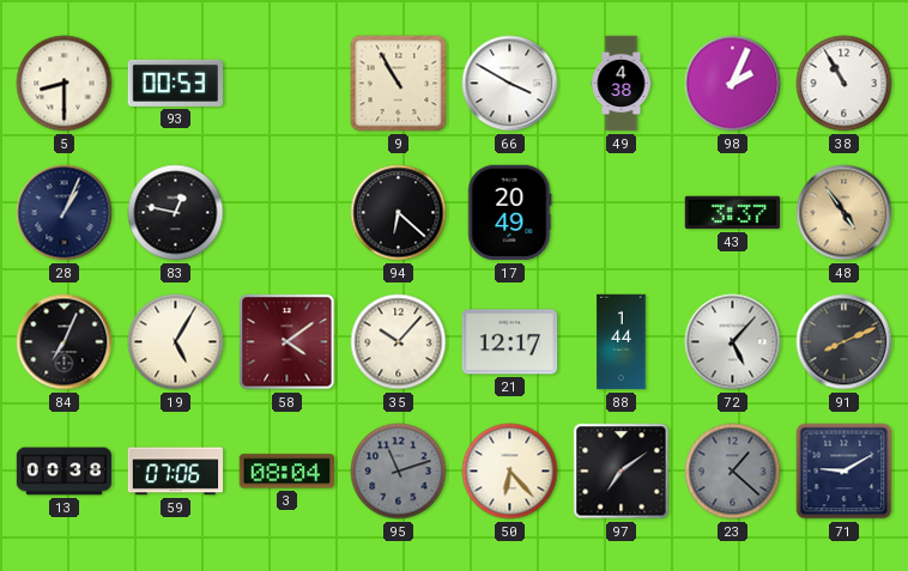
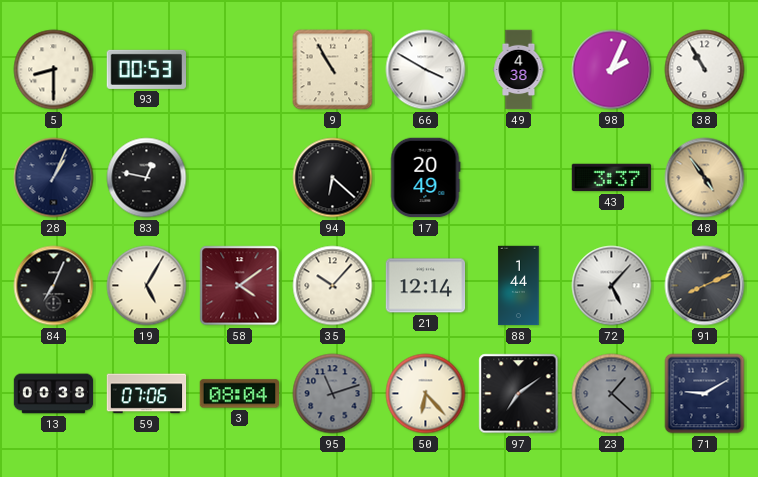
21: 12:17 -> 12:14 (426, 286)
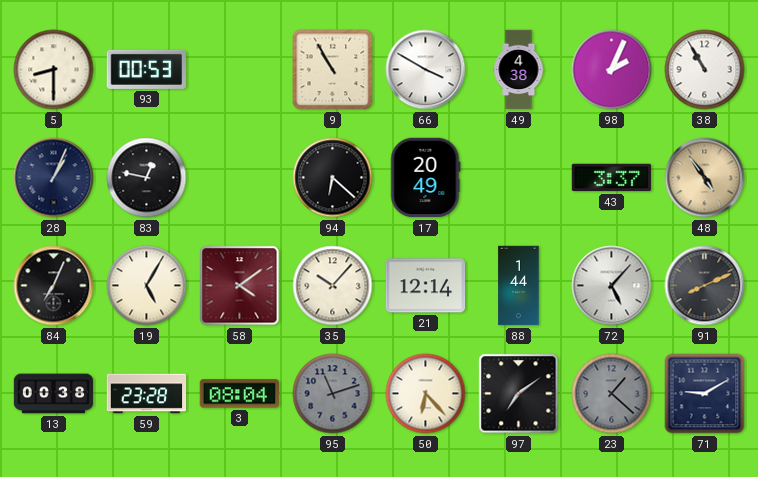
59: 07:06 -> 23:28 (147, 394)
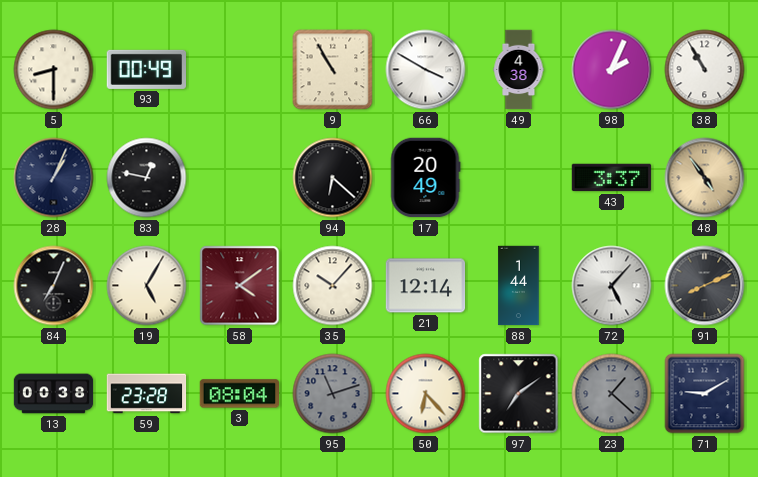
93: 00:53 -> 00:49 (146, 69)
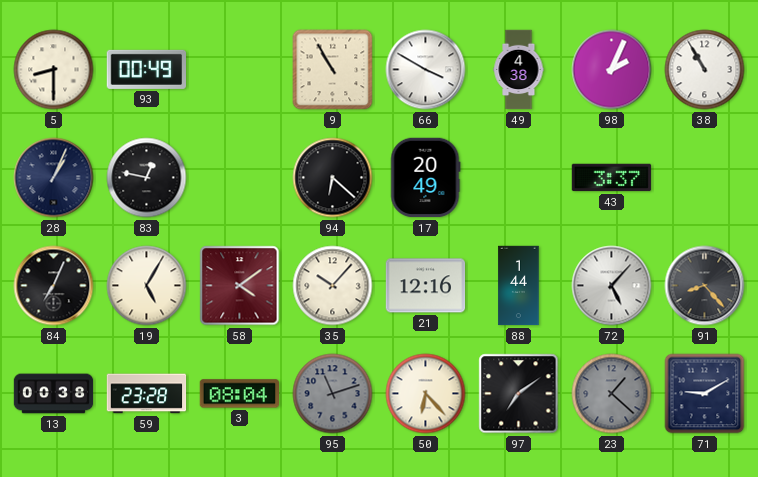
48: 4:54 -> none (705, 178)
21: 12:14 -> 12:16 (426, 286)
91: 8:11 -> 8:23 (705, 286)
